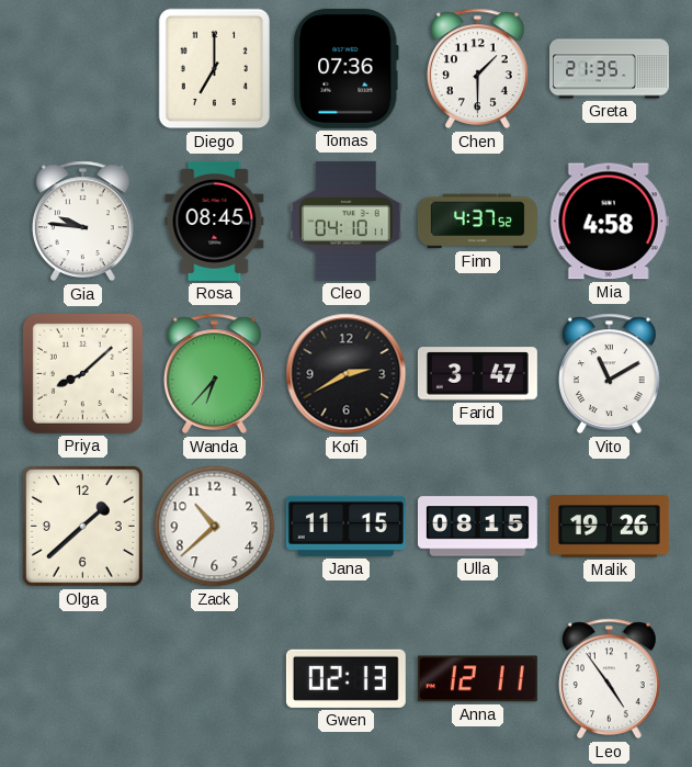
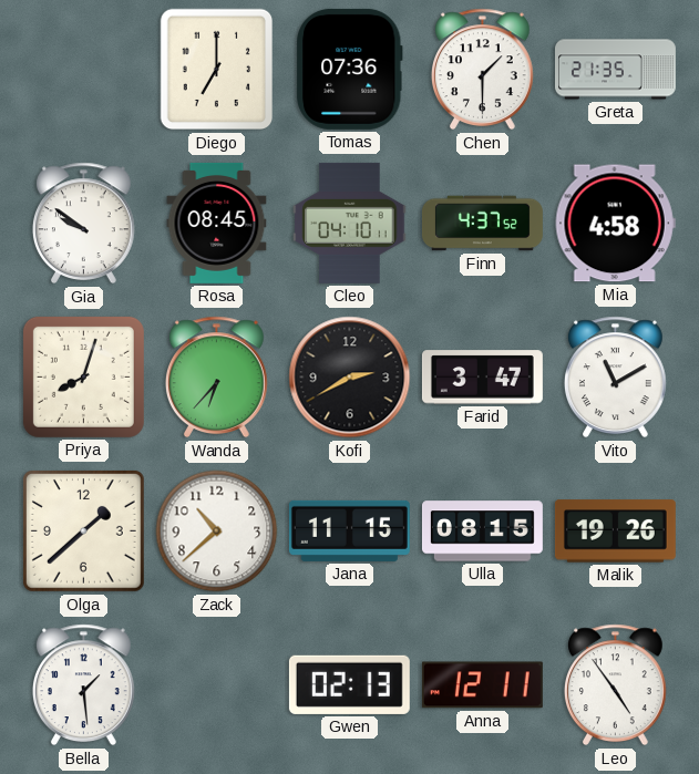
Gia: 9:46 -> 9:51 (83, 224)
Priya: 8:08 -> 8:03 (83, 376)
Bella: none -> 1:29 (83, 685)
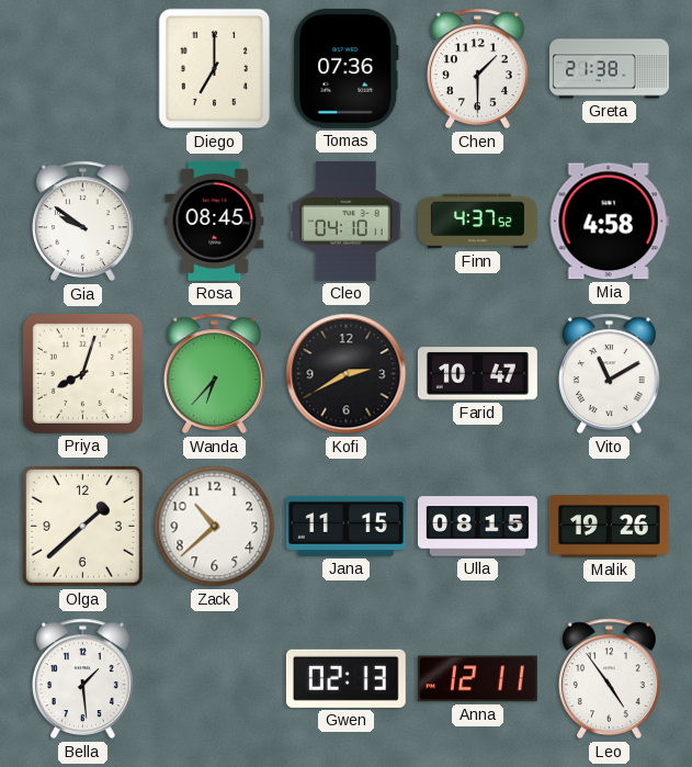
Greta: 21:35 -> 21:38 (610, 69)
Farid: 3:47 -> 10:47 (477, 374)
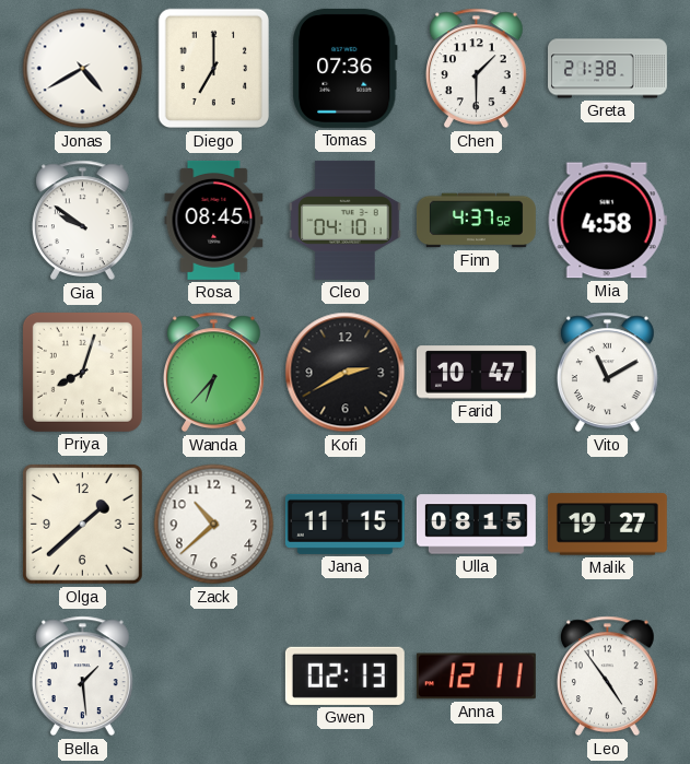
Jonas: none -> 4:40 (83, 69)
Malik: 19:26 -> 19:27 (607, 525)
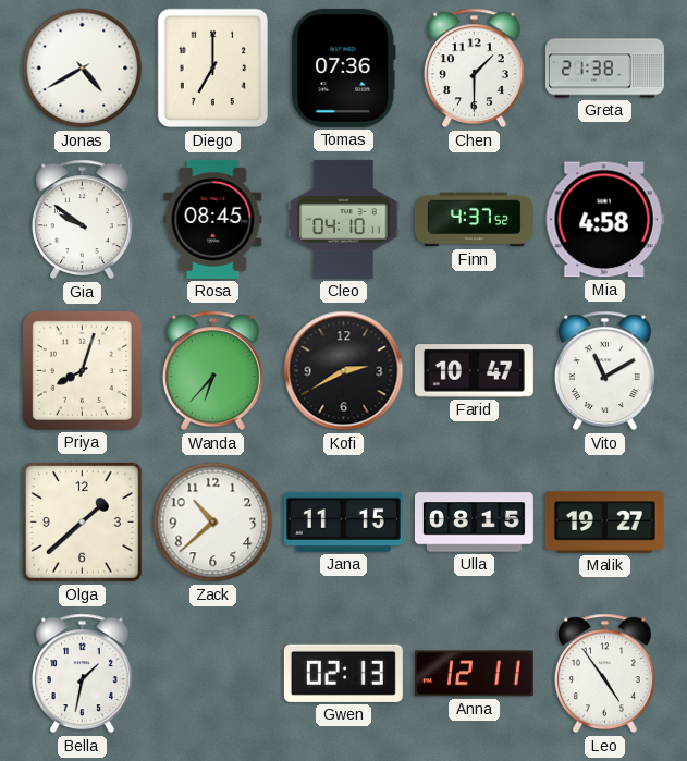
Bella: 1:29 -> 1:32 (82, 674)
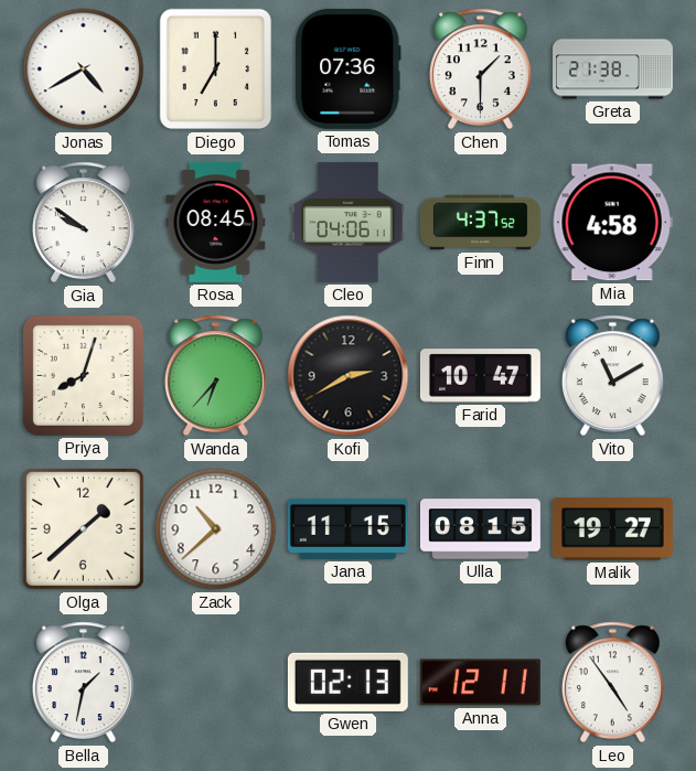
Cleo: 04:10 -> 04:06 (349, 222)
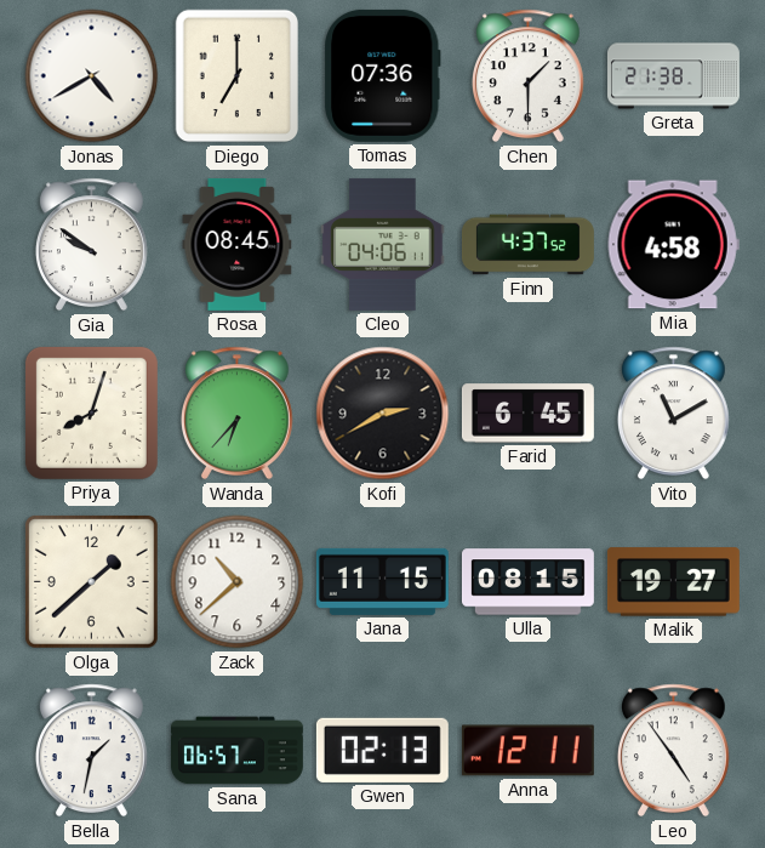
Farid: 10:47 -> 6:45 (527, 414)
Sana: none -> 06:57 (236, 751)
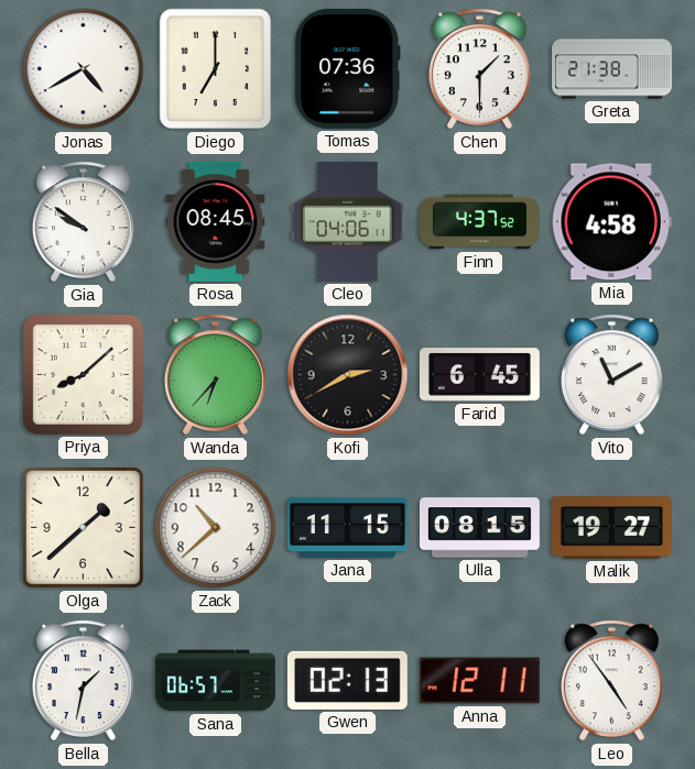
Priya: 8:03 -> 8:08 (83, 374)
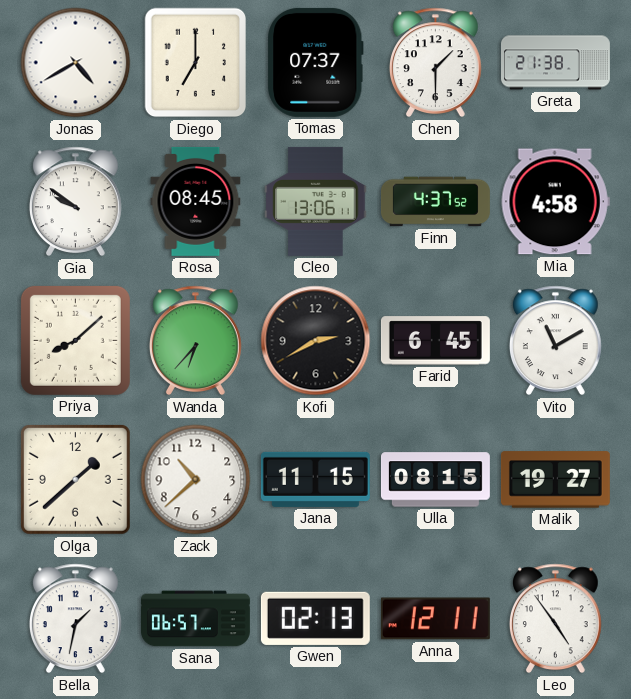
Tomas: 07:36 -> 07:37 (316, 62)
Cleo: 04:06 -> 13:06 (316, 201)
